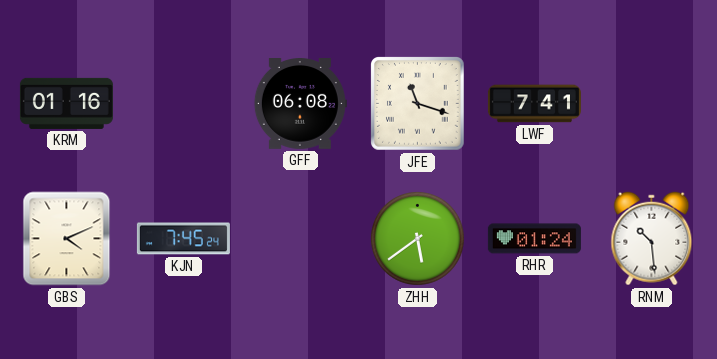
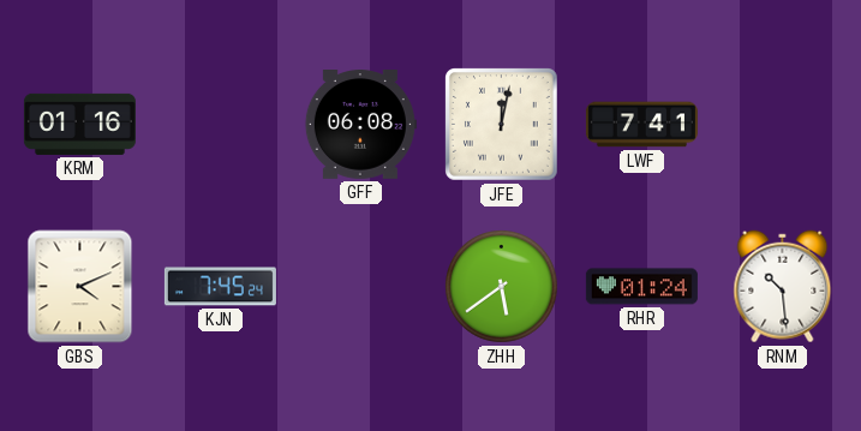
JFE: 11:18 -> 12:02 (502, 125)
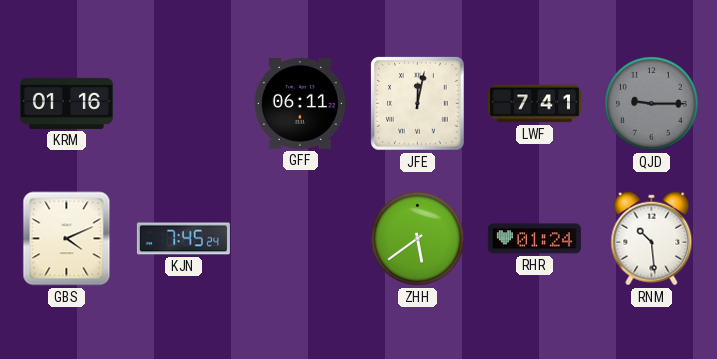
GFF: 06:08 -> 06:11 (300, 104)
QJD: none -> 9:15 (652, 104)
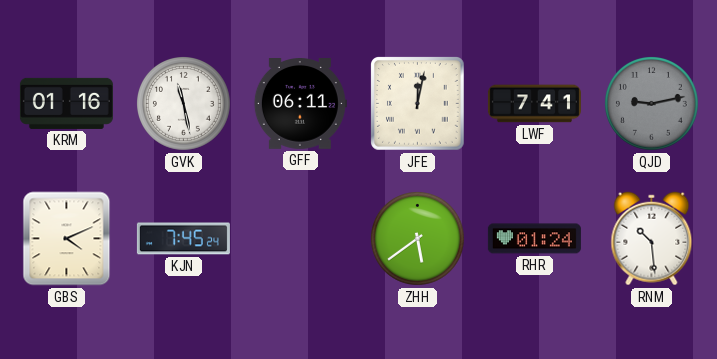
GVK: none -> 11:28 (184, 104)
QJD: 9:15 -> 9:13 (652, 104)
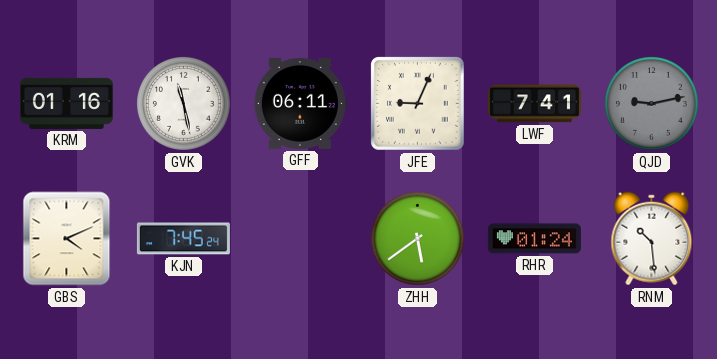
JFE: 12:02 -> 9:04 (418, 104)
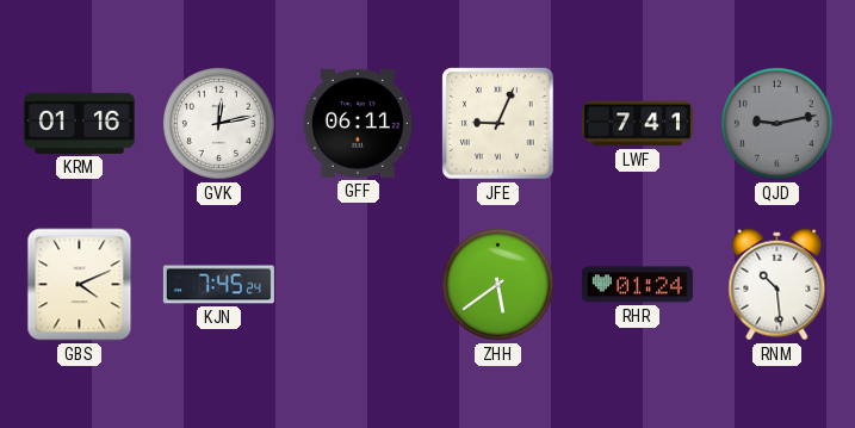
GVK: 11:28 -> 12:13 (219, 124)
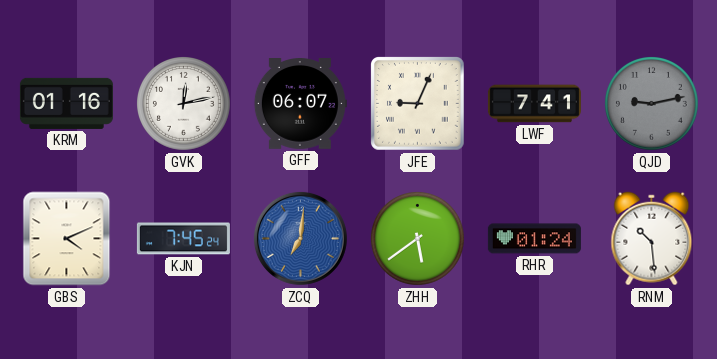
GFF: 06:11 -> 06:07 (300, 104)
ZCQ: none -> 7:01 (300, 238)
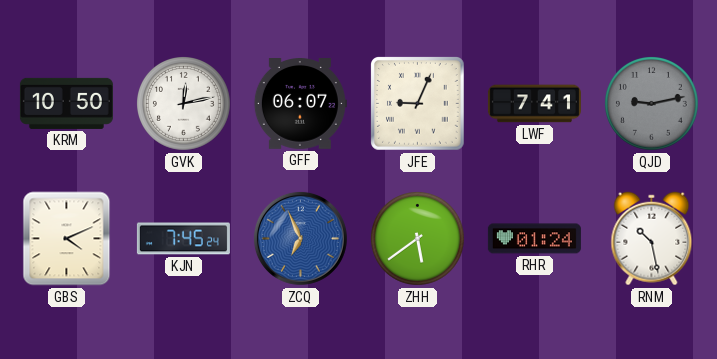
KRM: 01:16 -> 10:50 (66, 103)
ZCQ: 7:01 -> 6:56 (300, 238)
RNM: 10:29 -> 10:28 (652, 239)
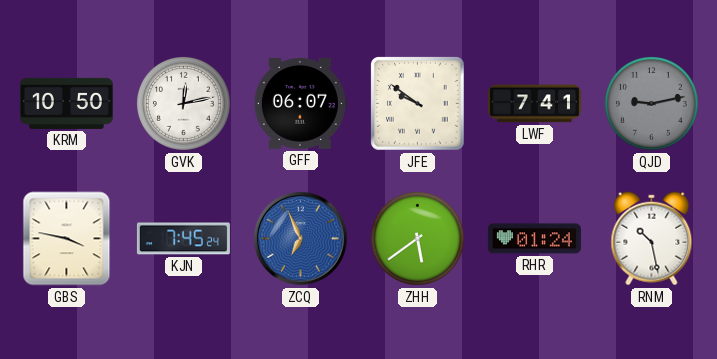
JFE: 9:04 -> 9:51 (418, 104)
GBS: 4:11 -> 3:47 (67, 239)
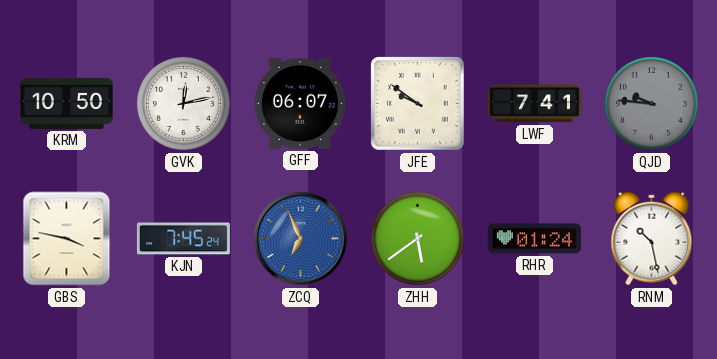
QJD: 9:13 -> 9:46 (652, 104)
